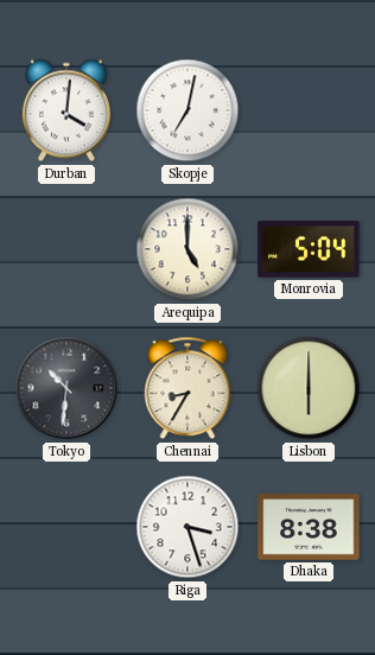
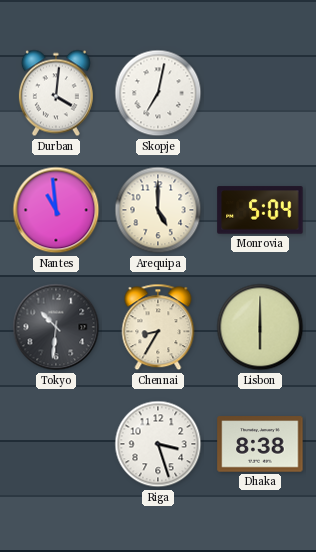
Nantes: none -> 10:59 (56, 210)
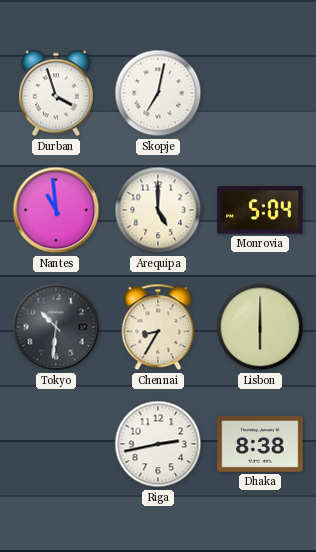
Durban: 4:01 -> 3:57 (56, 93)
Riga: 3:27 -> 2:43 (158, 444)
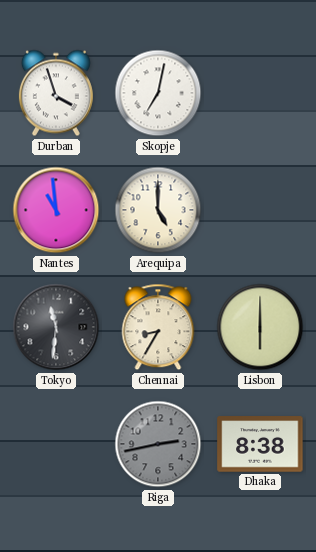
Monrovia: 5:04 -> none (260, 210)
Tokyo: 10:31 -> 11:31 (56, 327)
Riga dial: white -> grey (158, 444)
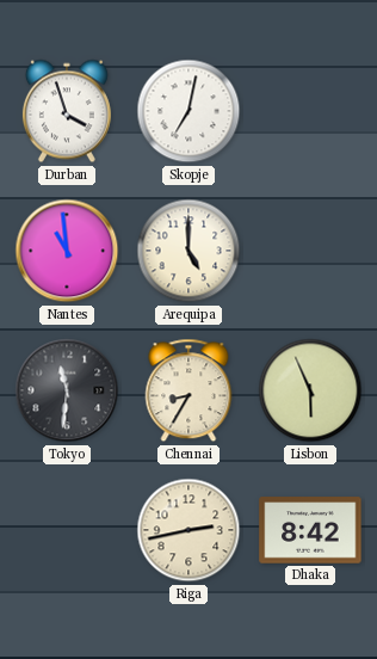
Lisbon: 6:00 -> 5:56 (310, 390)
Riga dial: grey -> cream (188, 530)
Dhaka: 8:38 -> 8:42 (310, 530)
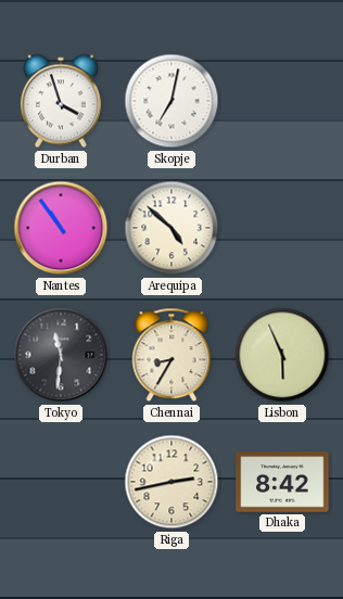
Nantes: 10:59 -> 10:54 (61, 228)
Arequipa: 5:00 -> 4:52 (171, 228)
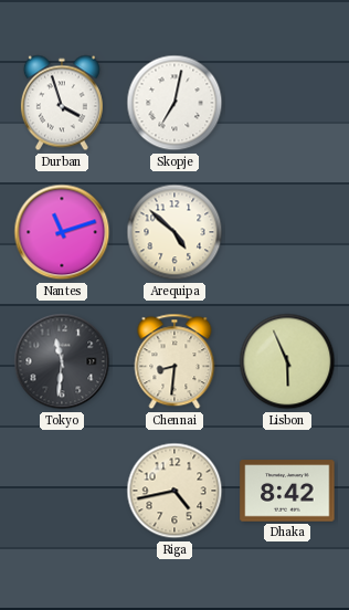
Nantes: 10:54 -> 11:12 (62, 232)
Chennai: 8:35 -> 8:31 (174, 361)
Riga: 2:43 -> 4:43 (174, 491)
